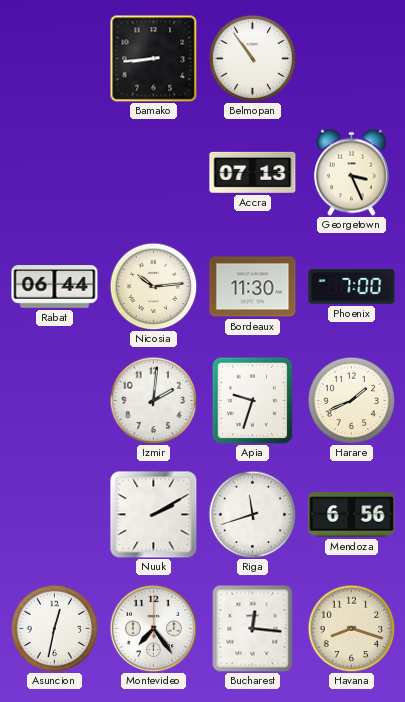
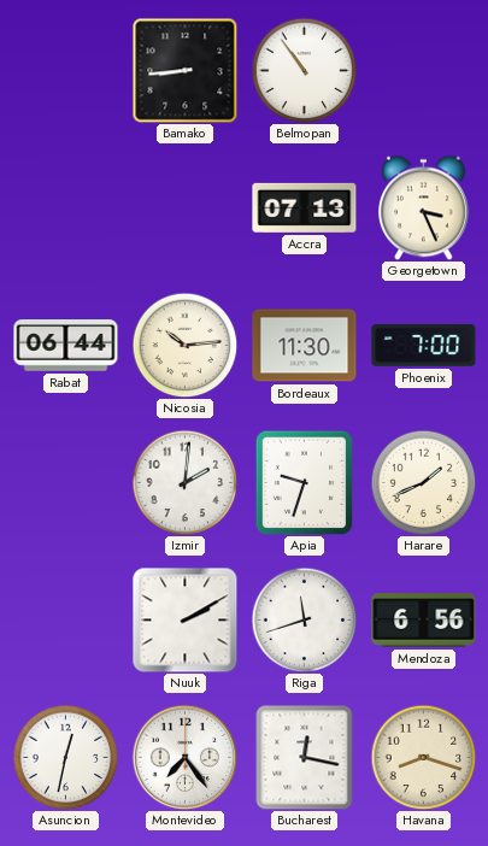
Bucharest: 12:16 -> 12:17 (305, 757)
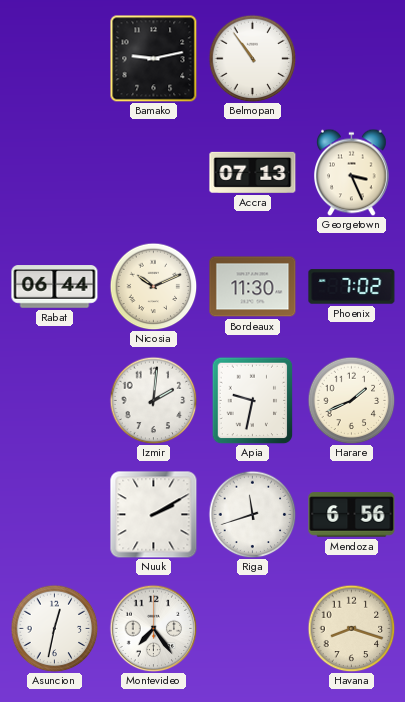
Bamako: 8:44 -> 9:13 (153, 58)
Nicosia: 10:14 -> 10:11 (153, 286)
Phoenix: 7:00 -> 7:02 (352, 287)
Apia: 9:33 -> 9:32 (253, 400)
Bucharest: 12:17 -> none (305, 757)
